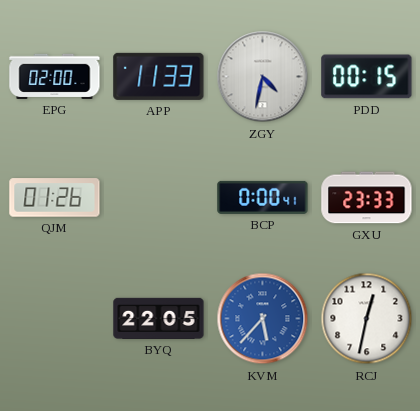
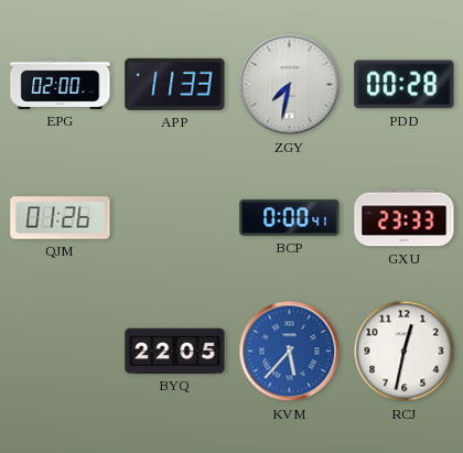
ZGY: 4:32 -> 7:32 (290, 85)
PDD: 00:15 -> 00:28 (405, 85)
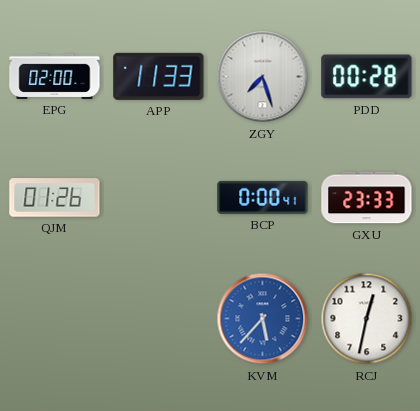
ZGY: 7:32 -> 7:27 (263, 77)
BYQ: 22:05 -> none (175, 350)
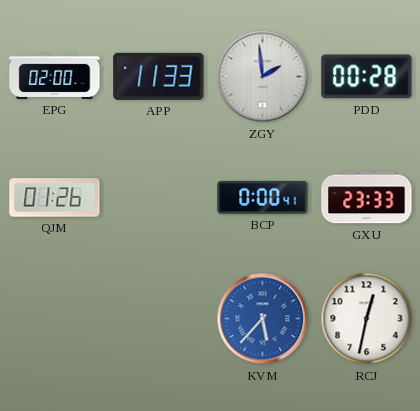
ZGY: 7:27 -> 1:59 (263, 77)
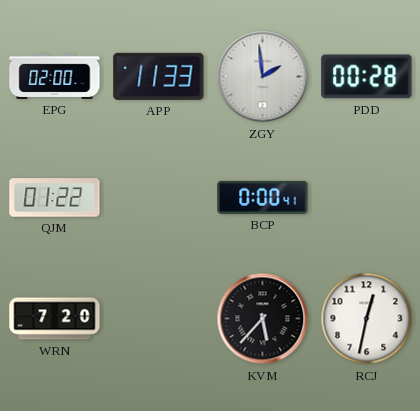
QJM: 01:26 -> 01:22 (55, 198)
GXU: 23:33 -> none (367, 198)
WRN: none -> 7:20 (55, 319)
KVM dial: blue -> black (263, 319)
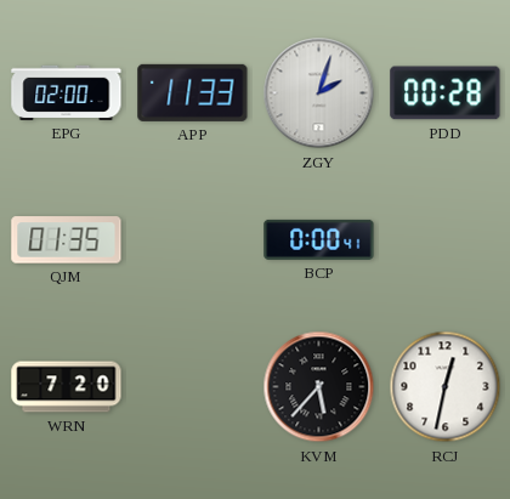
ZGY: 1:59 -> 2:03 (319, 93)
QJM: 01:22 -> 01:35 (67, 240)
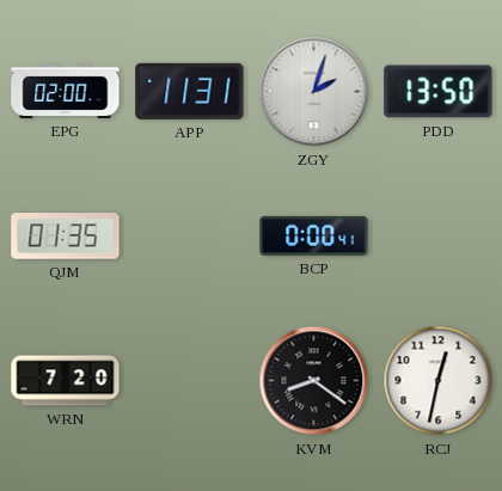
APP: 11:33 -> 11:31 (190, 91)
PDD: 00:28 -> 13:50 (439, 92)
KVM: 5:37 -> 8:21 (314, 381)
